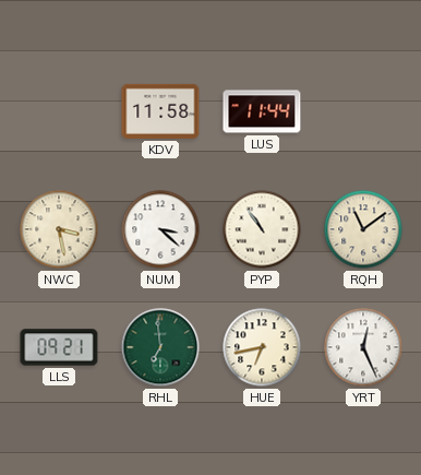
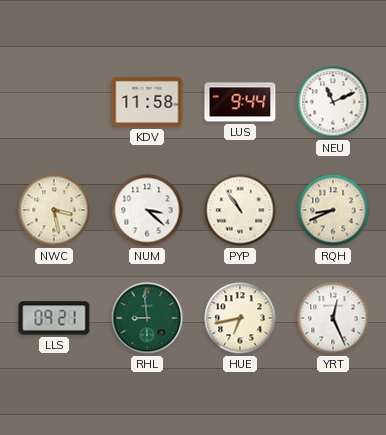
LUS: 11:44 -> 9:44 (240, 102)
NEU: none -> 11:11 (333, 102)
RQH: 11:09 -> 8:41 (333, 210)
RHL: 6:59 -> 8:59 (147, 318)
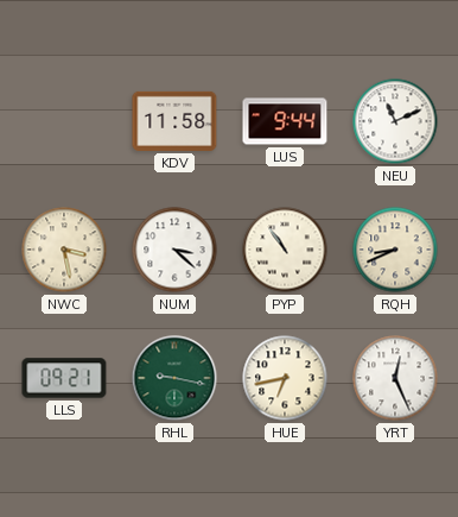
RHL: 8:59 -> 9:17 (174, 378)
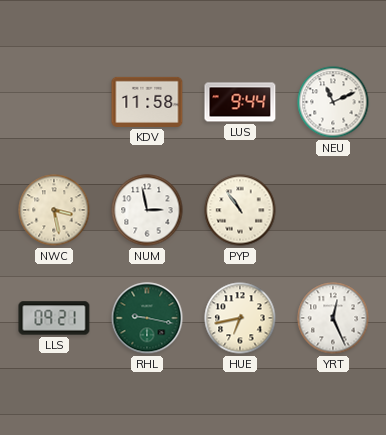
NUM: 3:22 -> 2:58 (147, 210)
RQH: 8:41 -> none (395, 250)
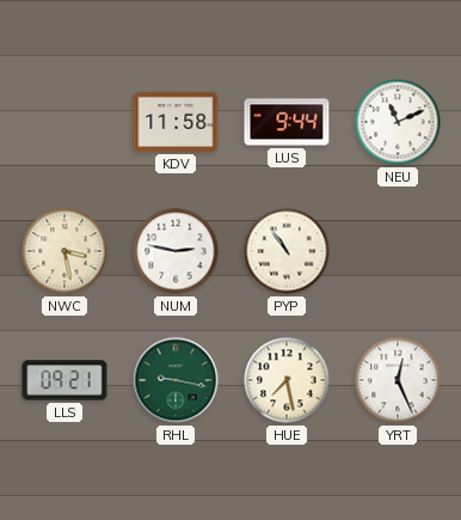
NUM: 2:58 -> 2:47 (176, 251)
HUE: 6:43 -> 7:28 (287, 380)
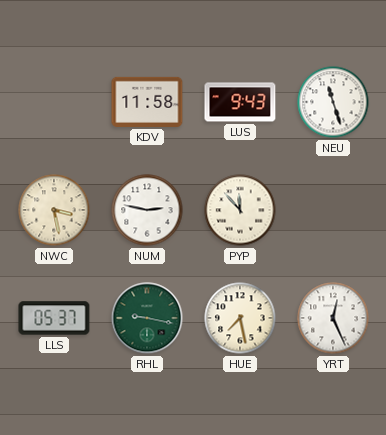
LUS: 9:44 -> 9:43 (240, 102)
NEU: 11:11 -> 11:27 (333, 102)
PYP: 10:54 -> 11:53 (240, 210)
LLS: 09:21 -> 05:37 (54, 318)
